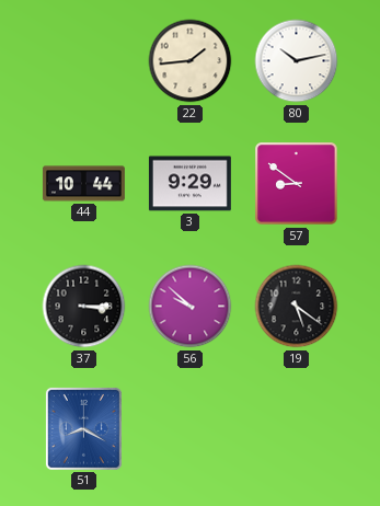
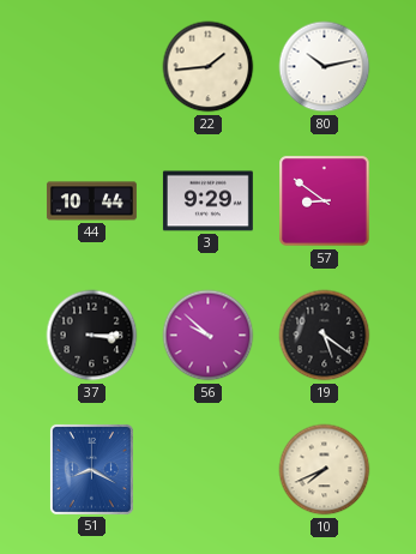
10: none -> 7:41 (325, 470)
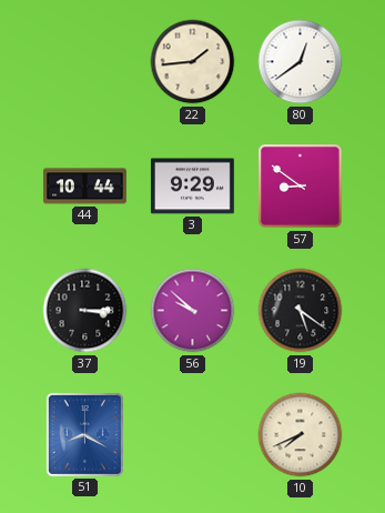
80: 10:13 -> 12:39 (301, 62)
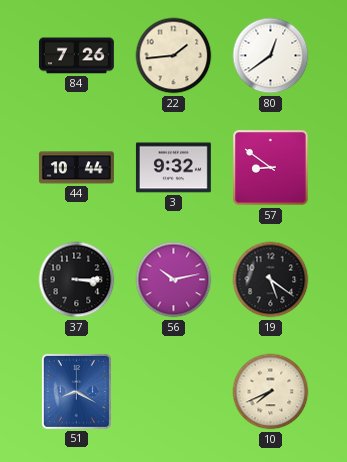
84: none -> 7:26 (76, 56)
3: 9:29 -> 9:32 (173, 168)
56: 9:52 -> 10:13 (174, 280)
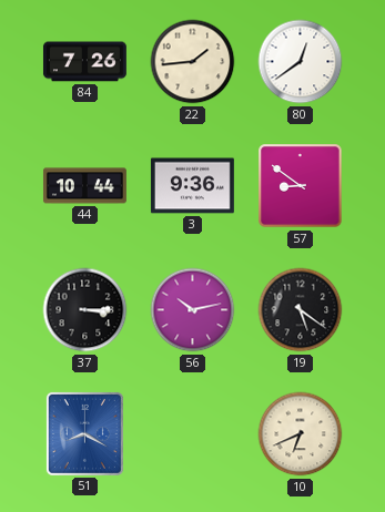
3: 9:32 -> 9:36 (192, 186)
10: 7:41 -> 6:41 (301, 434)
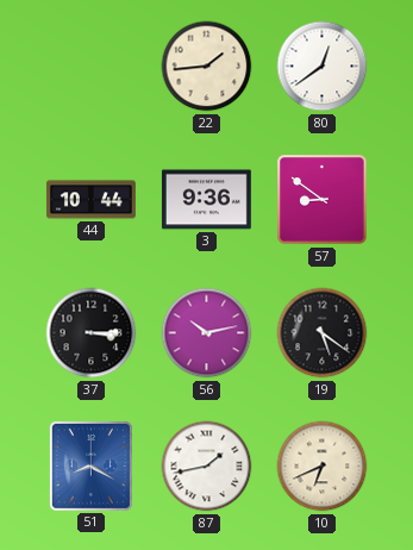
84: 7:26 -> none (84, 62)
87: none -> 1:43 (207, 467)
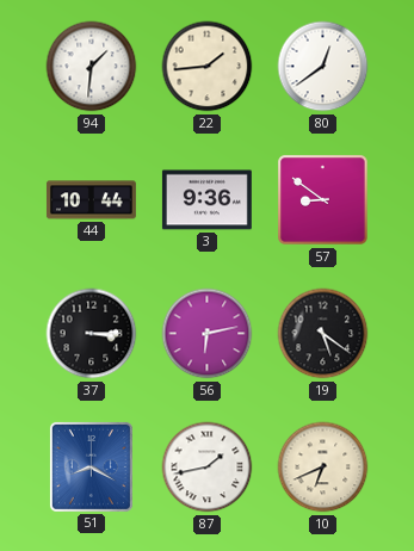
94: none -> 1:31 (92, 67)
56: 10:13 -> 6:13 (208, 334)
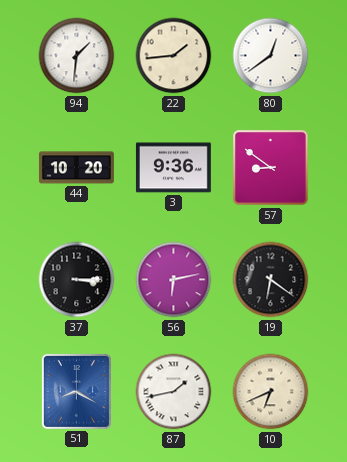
44: 10:44 -> 10:20 (76, 168)
19: 5:21 -> 6:21 (271, 280)
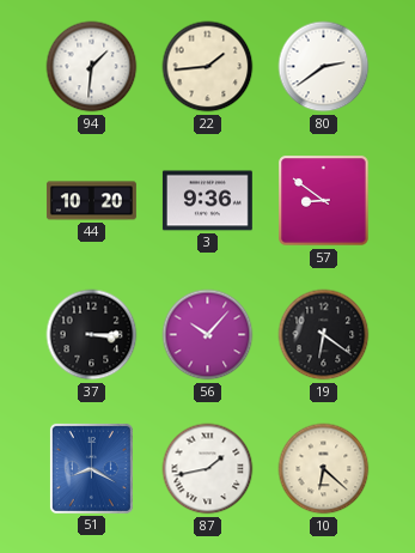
80: 12:39 -> 2:39 (324, 67)
56: 6:13 -> 10:07 (208, 335)
10: 6:41 -> 6:22 (324, 469)
